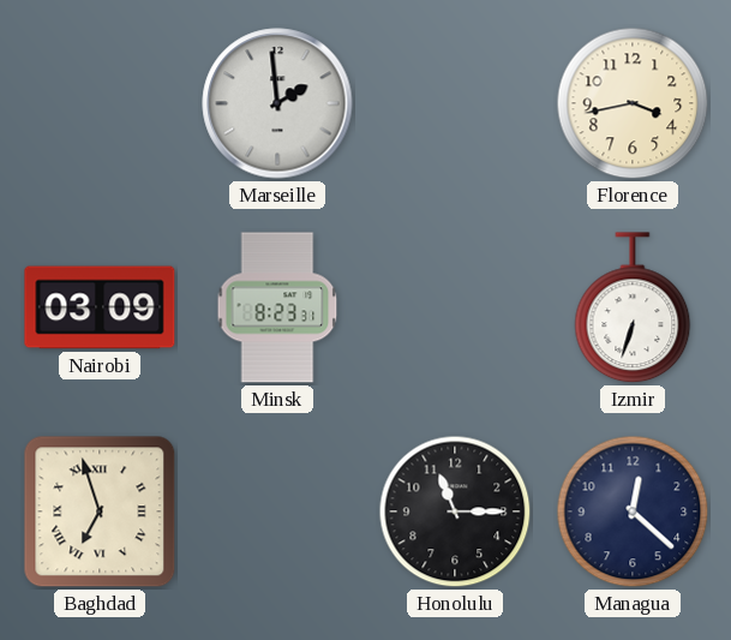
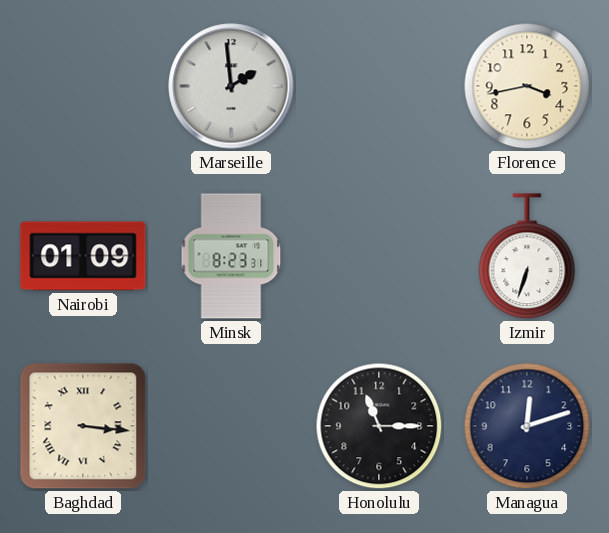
Nairobi: 03:09 -> 01:09 (83, 256)
Baghdad: 6:57 -> 3:16 (83, 426)
Managua: 12:22 -> 12:12 (527, 426)
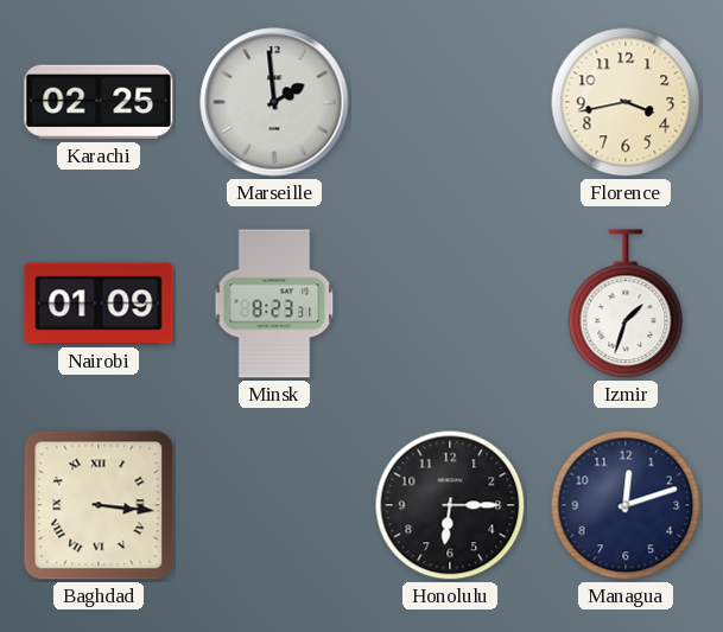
Karachi: none -> 02:25 (99, 102)
Izmir: 6:33 -> 1:33 (626, 305)
Honolulu: 11:15 -> 6:15 (450, 505)
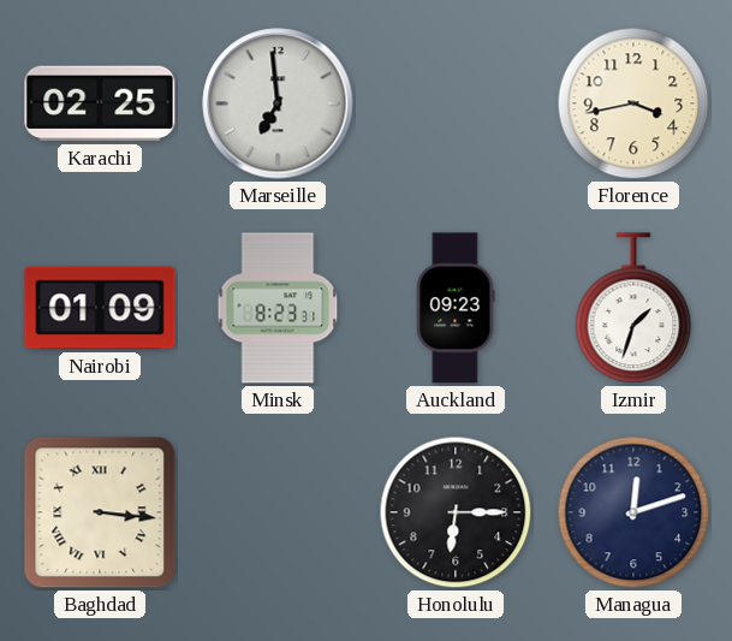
Marseille: 1:59 -> 6:59 (278, 103)
Auckland: none -> 09:23 (456, 308)
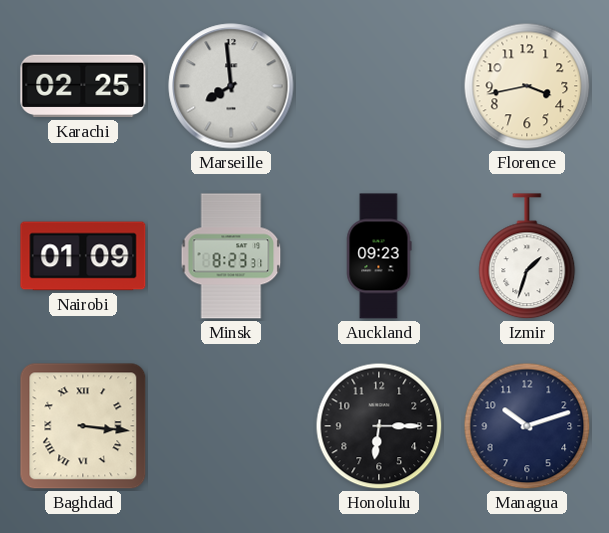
Marseille: 6:59 -> 7:59 (231, 86)
Managua: 12:12 -> 10:12 (527, 426)
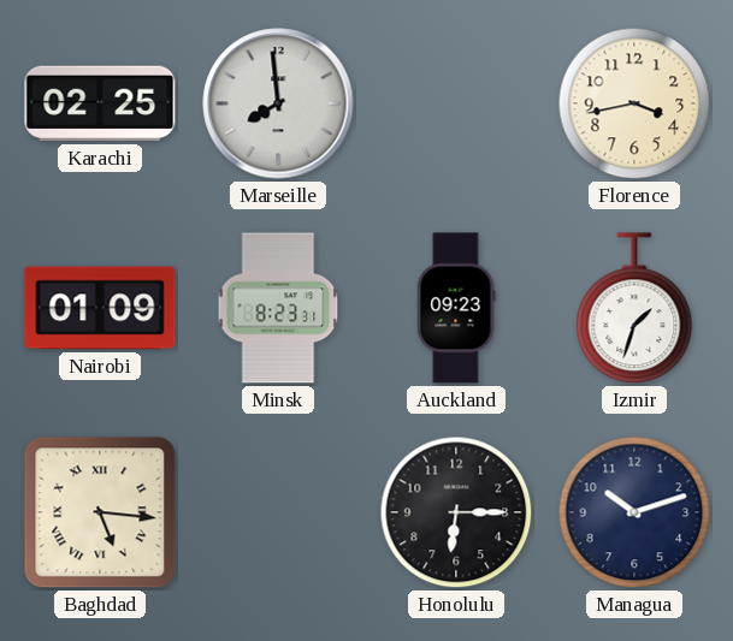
Baghdad: 3:16 -> 5:16 (100, 512)
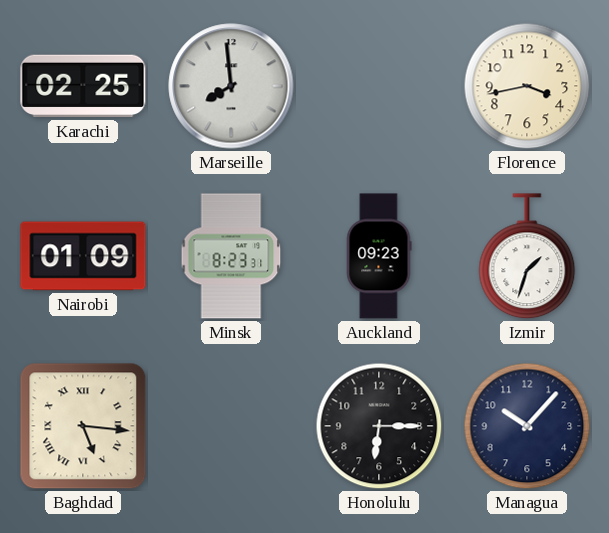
Managua: 10:12 -> 10:07 (527, 426)
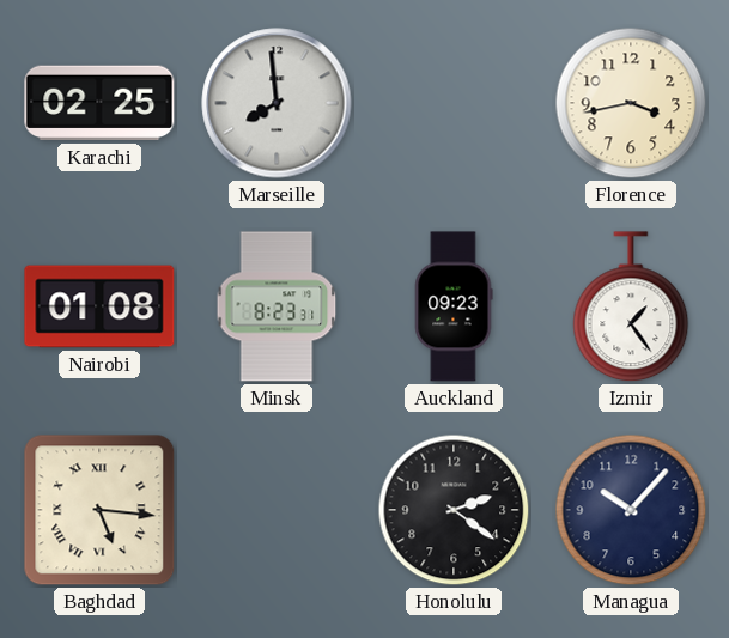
Nairobi: 01:09 -> 01:08 (99, 306)
Izmir: 1:33 -> 1:24 (631, 308)
Honolulu: 6:15 -> 2:21 (454, 510)
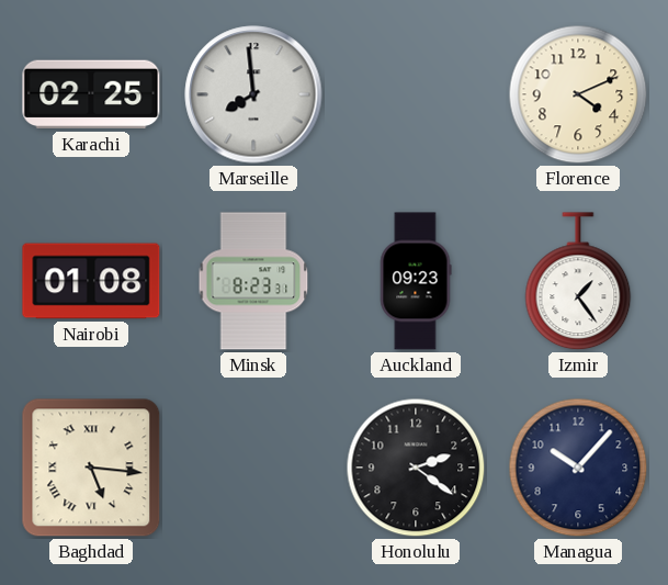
Florence: 3:43 -> 4:11 (578, 94)
